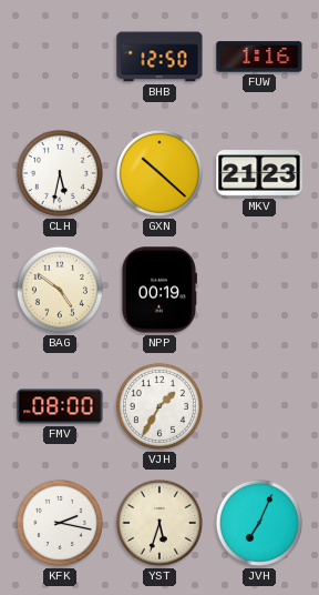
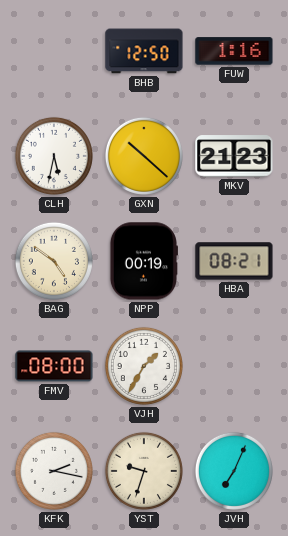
HBA: none -> 08:21 (234, 261)
YST: 5:33 -> 9:33 (144, 471)
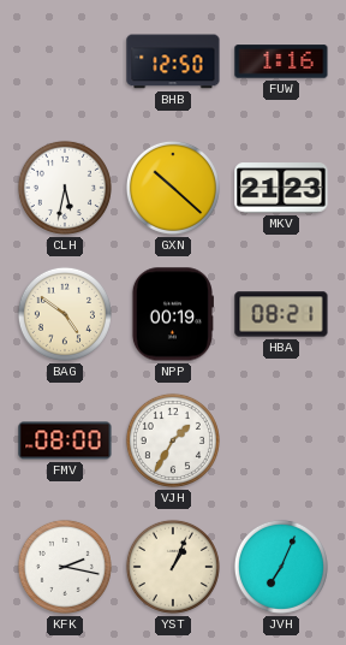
YST: 9:33 -> 1:04 (173, 567)
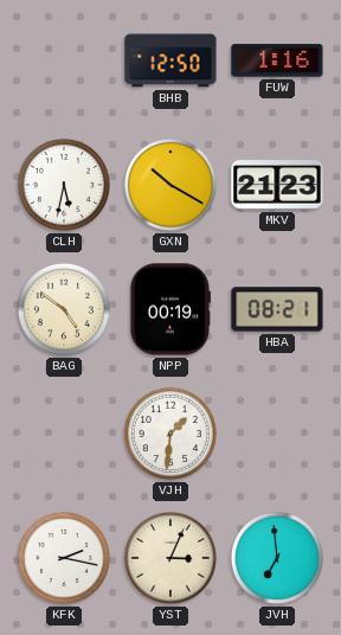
GXN: 10:22 -> 10:20 (170, 185)
FMV: 08:00 -> none (65, 440)
VJH: 1:35 -> 1:31 (170, 434)
YST: 1:04 -> 3:04 (170, 558)
JVH: 7:04 -> 6:59 (277, 558)
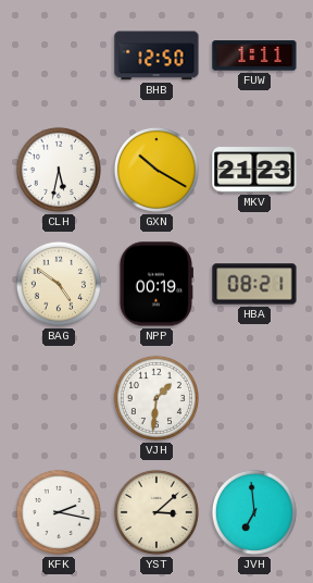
FUW: 1:16 -> 1:11 (254, 55)
YST: 3:04 -> 3:08 (156, 512)
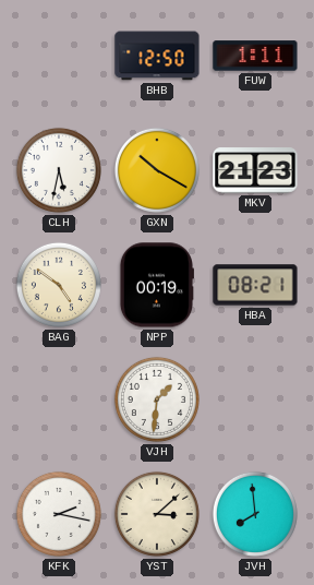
JVH: 6:59 -> 7:59 (255, 514)
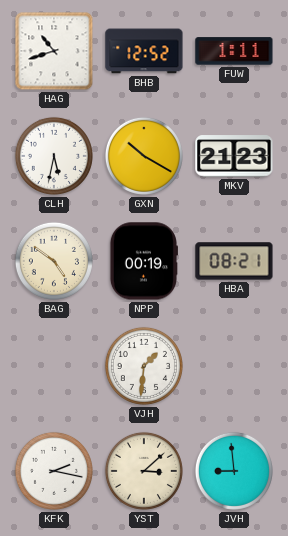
HAG: none -> 10:42 (54, 51)
BHB: 12:50 -> 12:52 (144, 51)
JVH: 7:59 -> 8:59 (234, 471)
